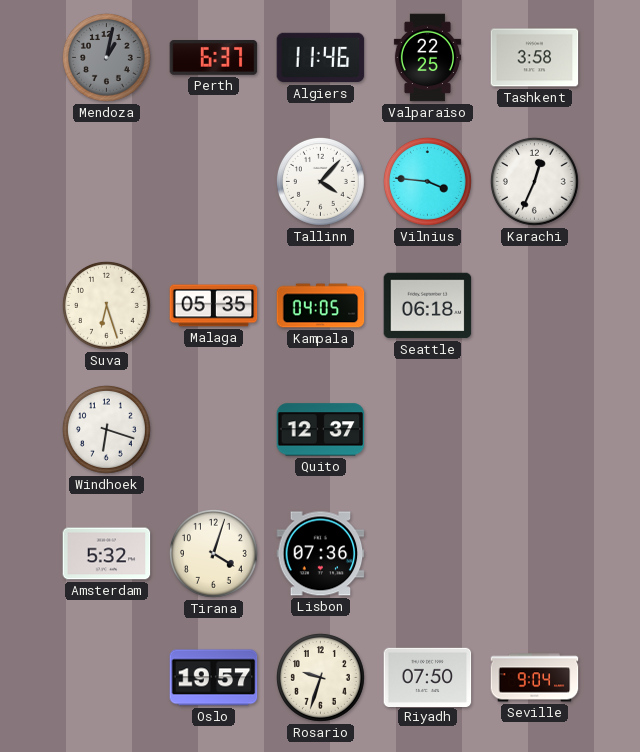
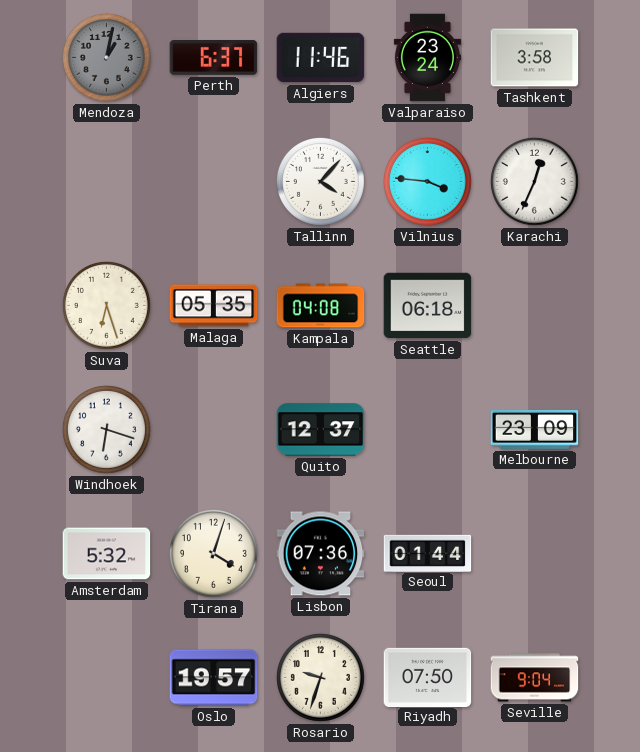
Valparaiso: 22:25 -> 23:24 (427, 58)
Kampala: 04:05 -> 04:08 (321, 306)
Melbourne: none -> 23:09 (535, 430)
Seoul: none -> 01:44 (428, 553)
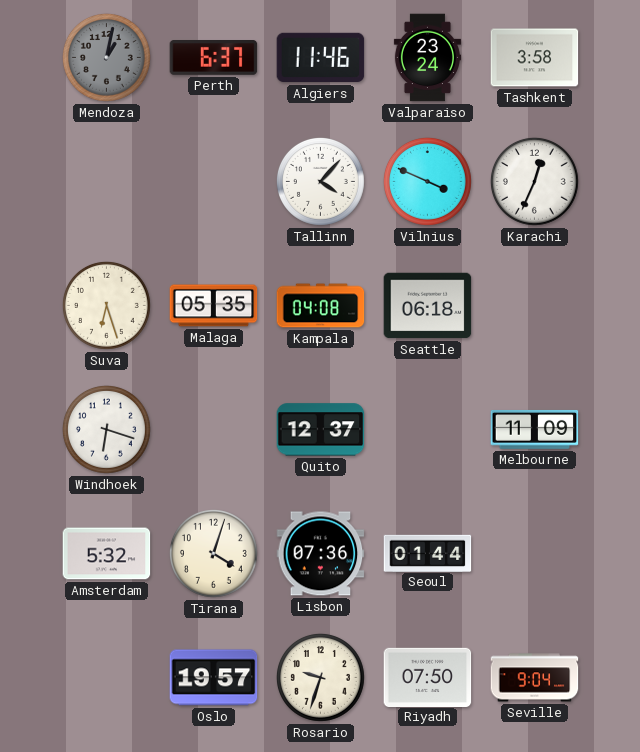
Vilnius: 3:46 -> 3:49 (427, 181)
Melbourne: 23:09 -> 11:09 (535, 430)
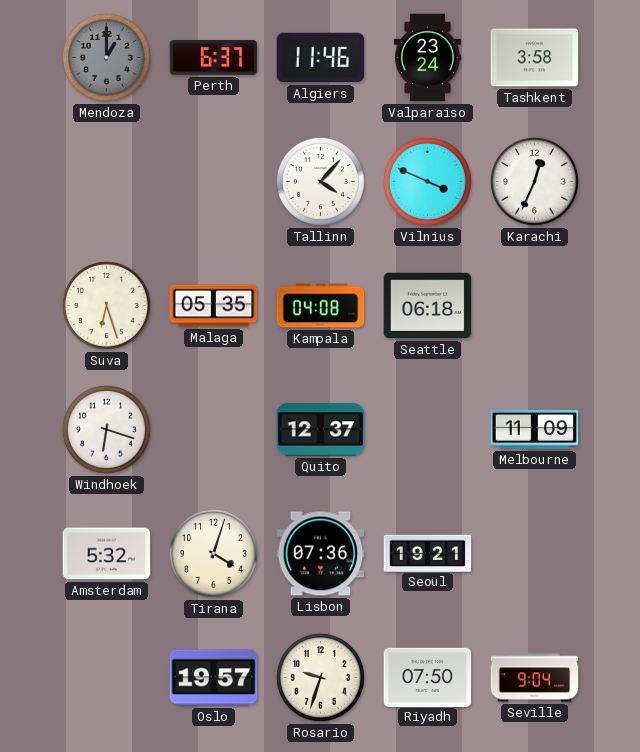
Mendoza: 1:02 -> 1:00 (106, 57)
Seoul: 01:44 -> 19:21 (428, 553)
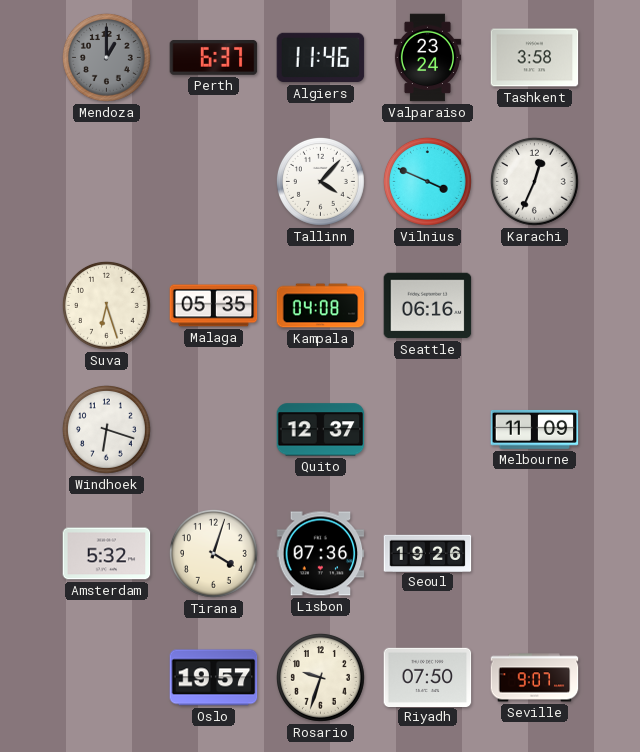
Seattle: 06:18 -> 06:16 (428, 306)
Seoul: 19:21 -> 19:26 (428, 553)
Seville: 9:04 -> 9:07 (535, 678)
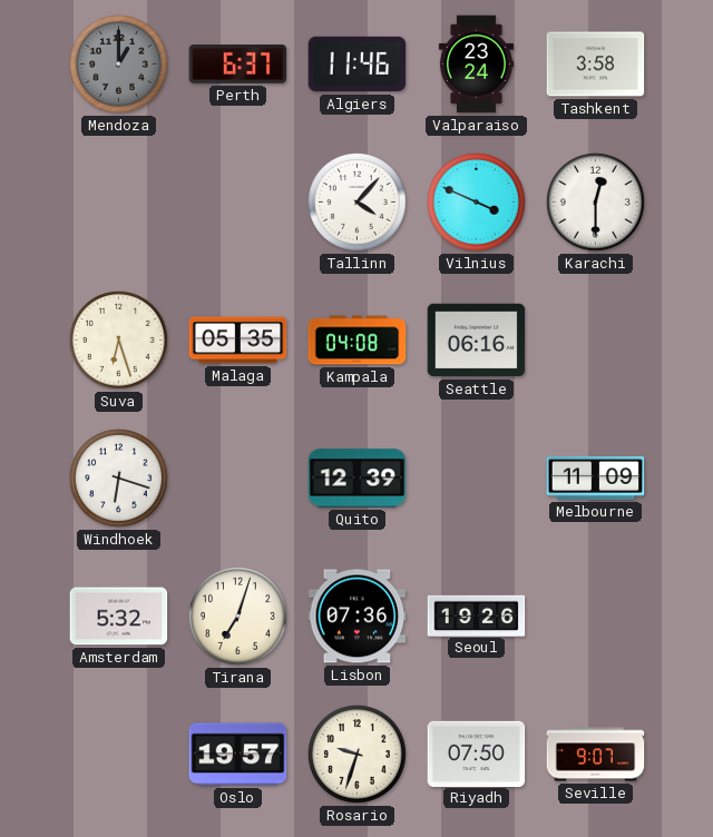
Karachi: 12:34 -> 12:30 (595, 201)
Quito: 12:37 -> 12:39 (358, 479)
Tirana: 4:03 -> 7:03 (237, 616)
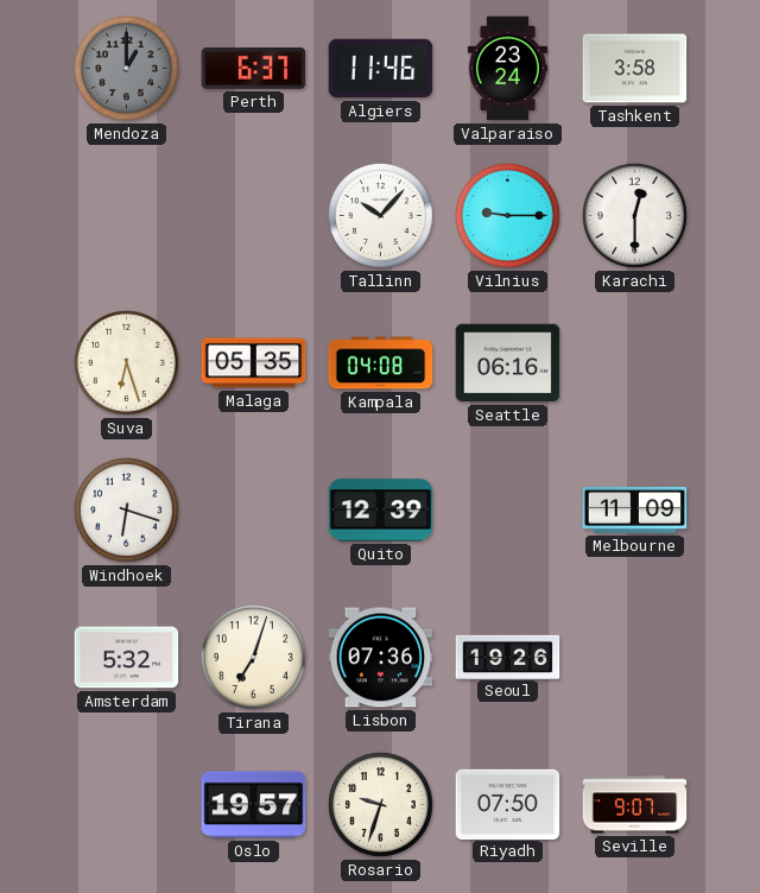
Tallinn: 4:07 -> 10:07 (380, 215)
Vilnius: 3:49 -> 9:15 (507, 215)
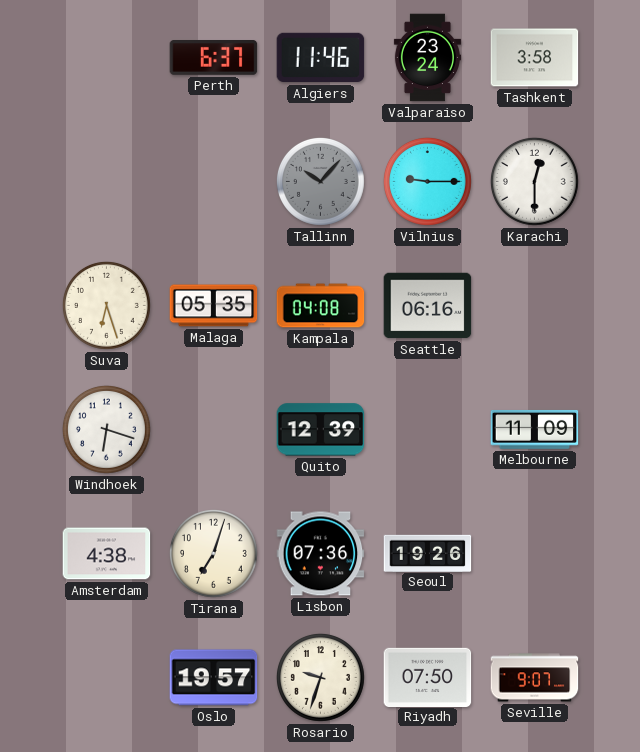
Mendoza: 1:00 -> none (126, 68)
Tallinn dial: white -> grey (320, 181)
Amsterdam: 5:32 -> 4:38 (107, 554)
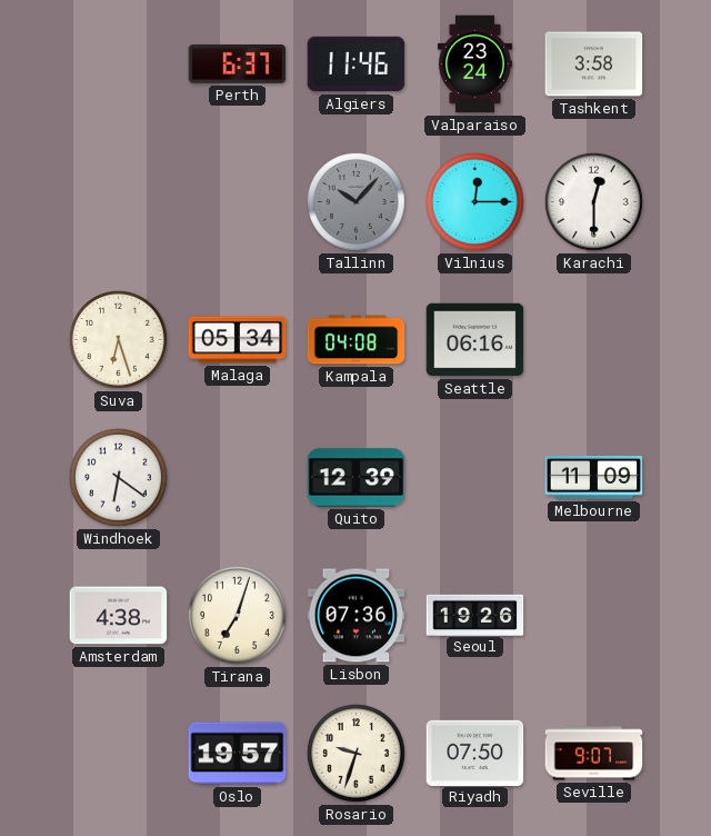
Vilnius: 9:15 -> 12:15 (474, 201)
Malaga: 05:35 -> 05:34 (238, 340)
Windhoek: 6:18 -> 6:21 (118, 477)
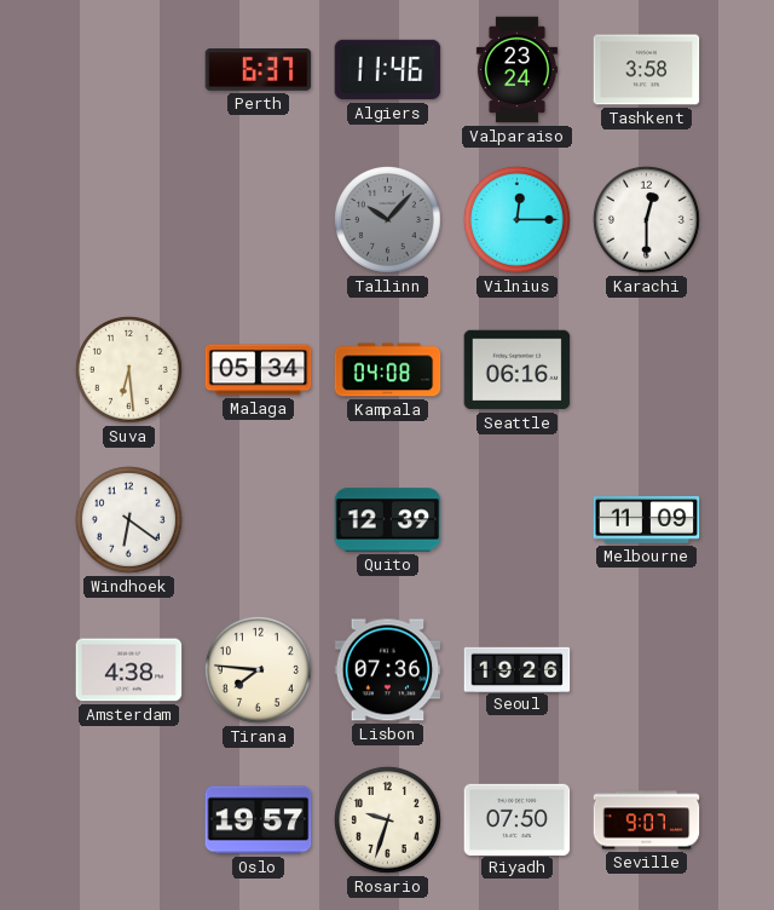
Suva: 6:27 -> 6:29 (128, 369)
Tirana: 7:03 -> 7:46 (258, 669)
